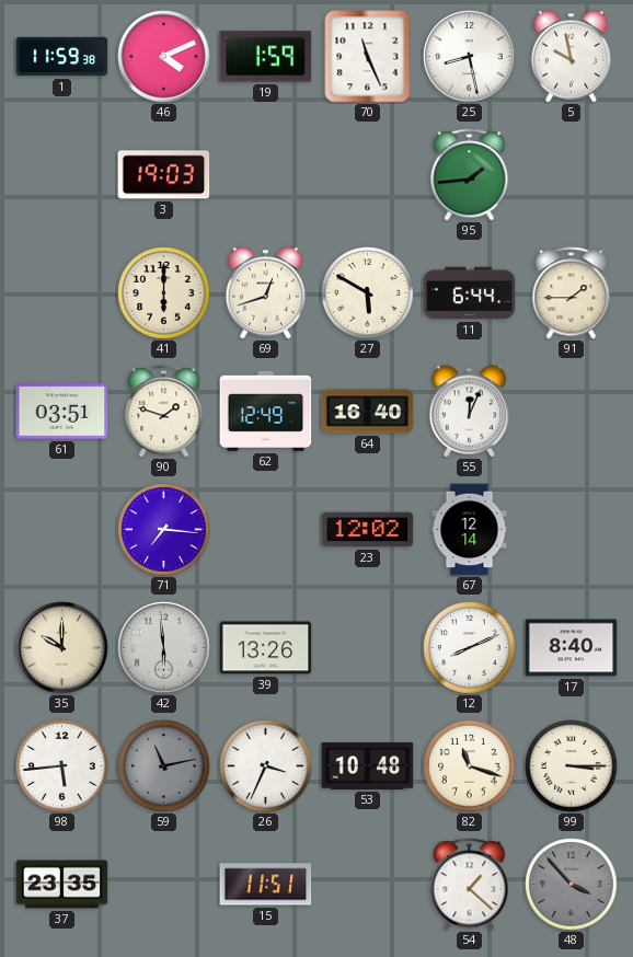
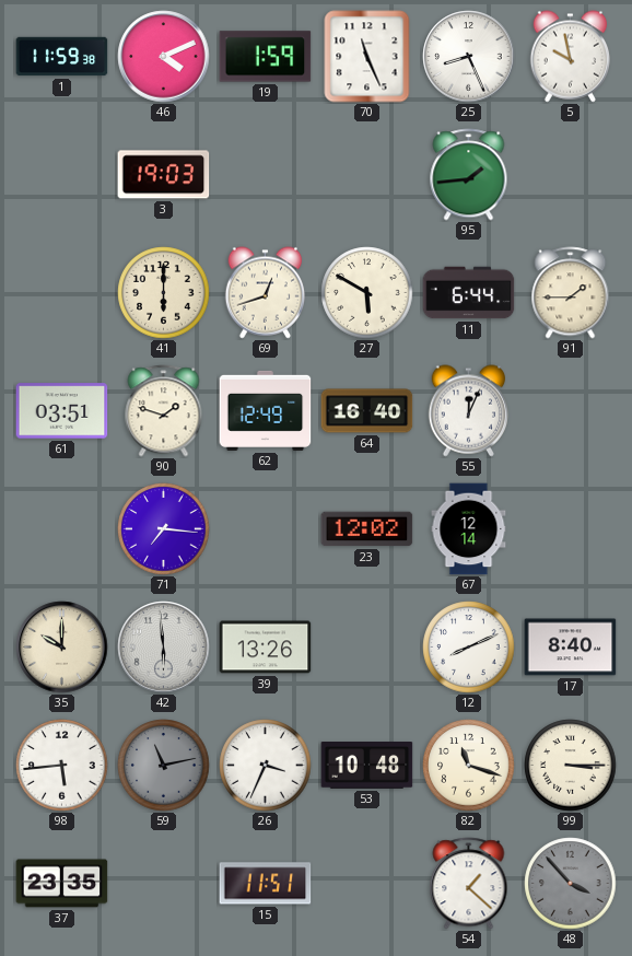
25: 8:28 -> 8:26 (469, 57)
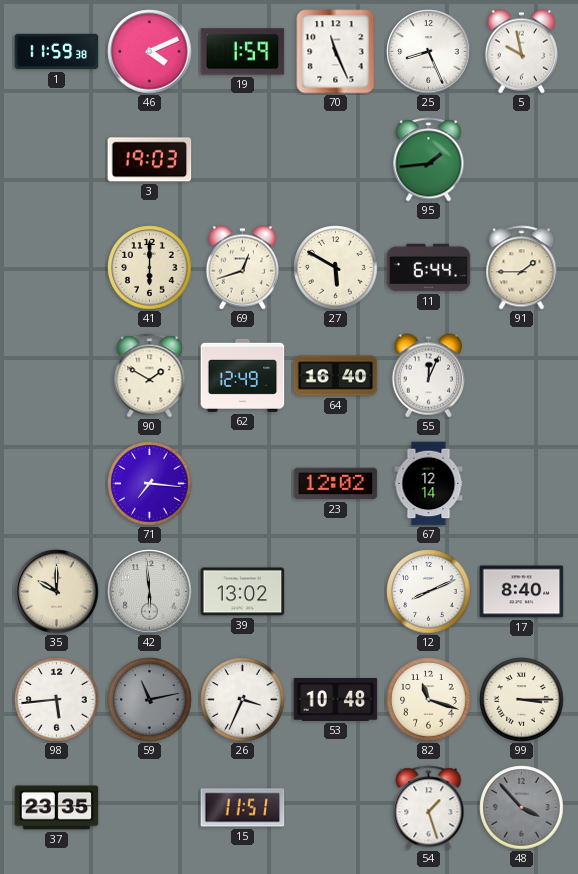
61: 03:51 -> none (62, 411)
90: 1:48 -> 1:50 (150, 376)
39: 13:26 -> 13:02 (243, 592)
54: 1:22 -> 1:27 (429, 808)
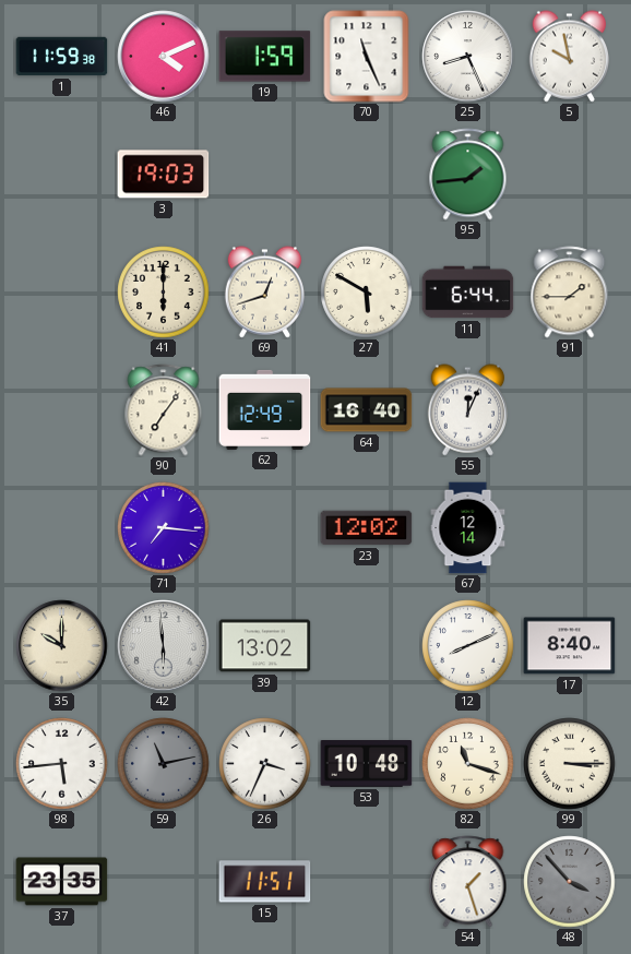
90: 1:50 -> 7:06 (164, 410)
